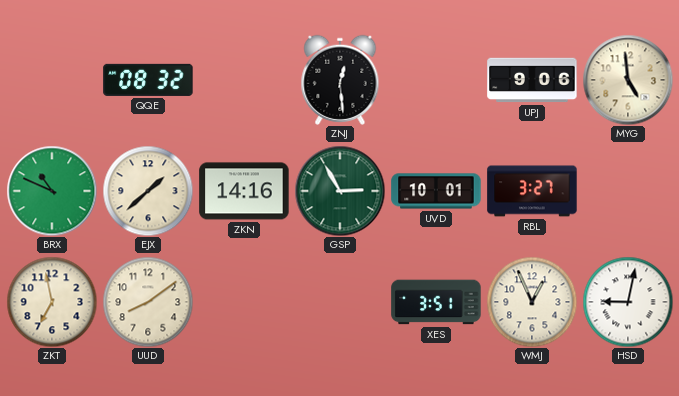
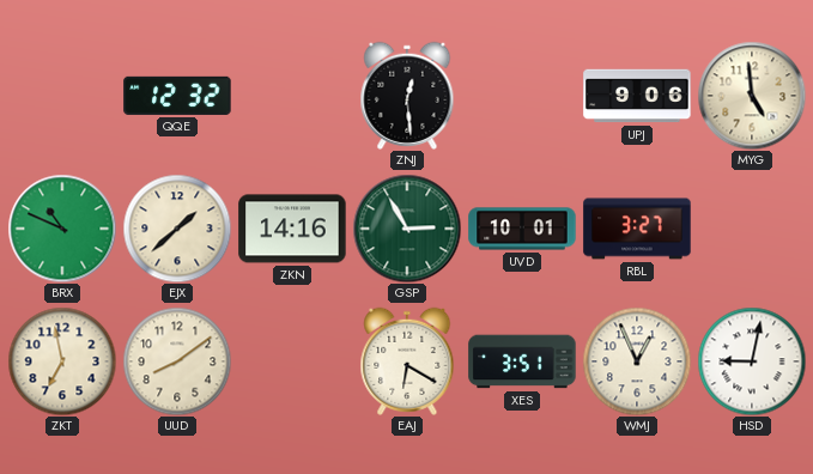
QQE: 08:32 -> 12:32 (177, 96)
EAJ: none -> 6:20 (407, 361)
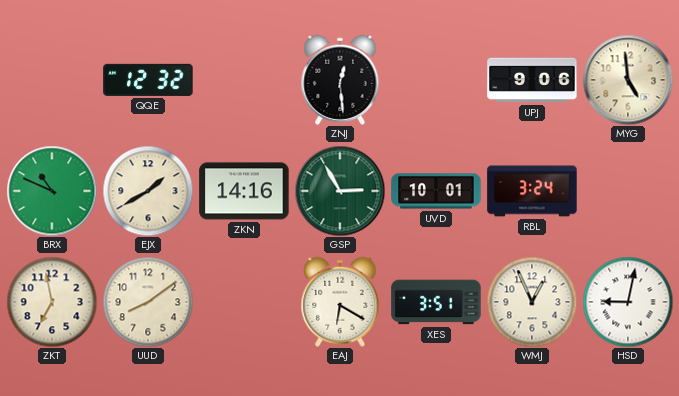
EJX: 1:38 -> 1:40 (148, 191)
RBL: 3:27 -> 3:24 (532, 191)
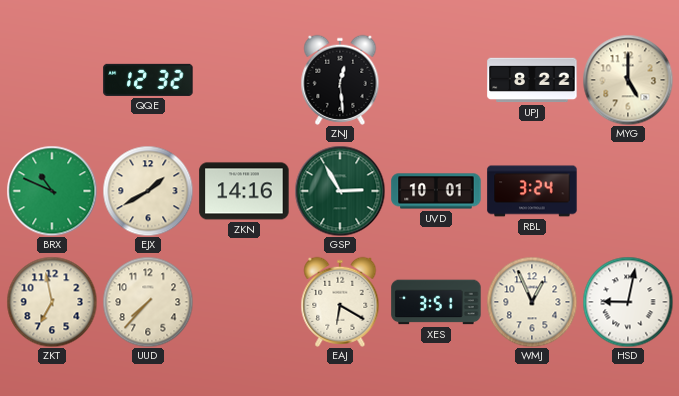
UPJ: 9:06 -> 8:22 (532, 80)
MYG: 4:59 -> 5:00 (628, 80)
UUD: 8:09 -> 7:37 (148, 302)
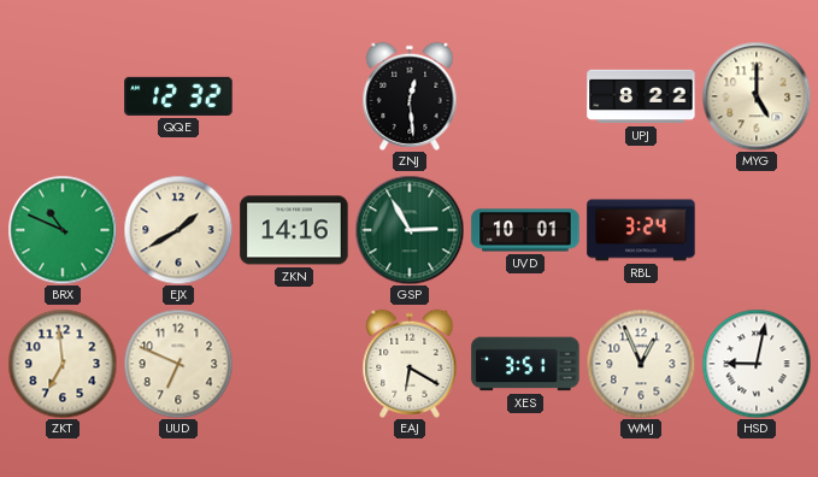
ZKT: 6:58 -> 6:59 (63, 364)
UUD: 7:37 -> 6:49 (178, 364)
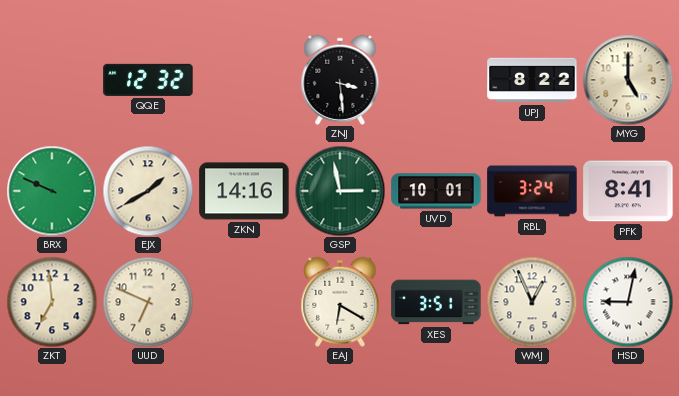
ZNJ: 12:29 -> 3:29 (340, 80)
BRX: 10:49 -> 9:49 (52, 191)
GSP: 2:55 -> 2:58 (340, 191)
PFK: none -> 8:41 (628, 191)
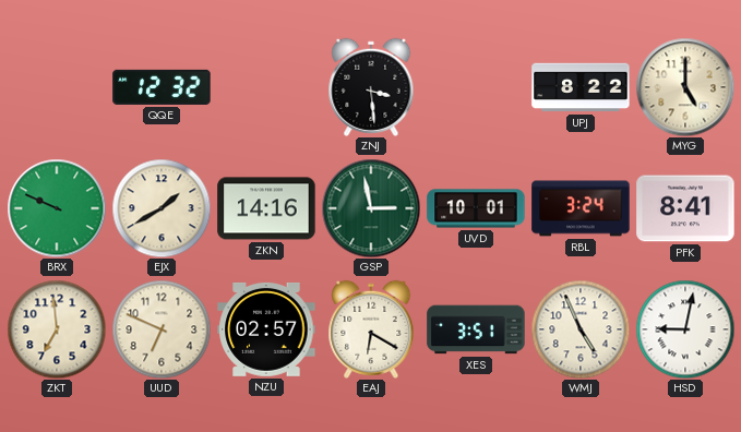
NZU: none -> 02:57 (266, 329)
WMJ: 12:56 -> 4:56 (581, 329)
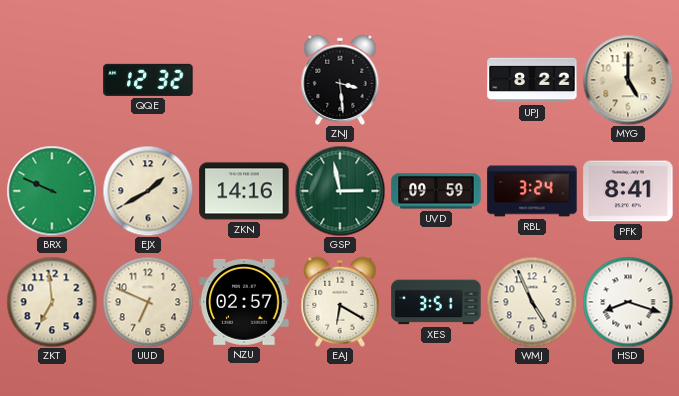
UVD: 10:01 -> 09:59 (436, 191)
HSD: 9:02 -> 8:18 (628, 302)
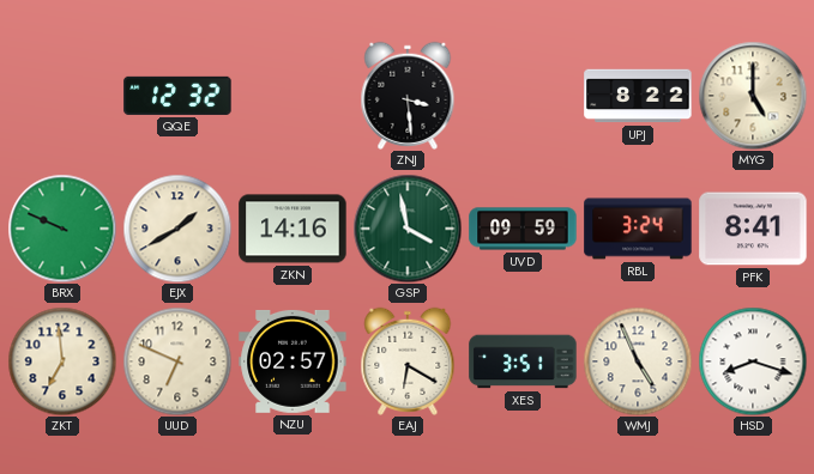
GSP: 2:58 -> 3:58 (408, 229)
